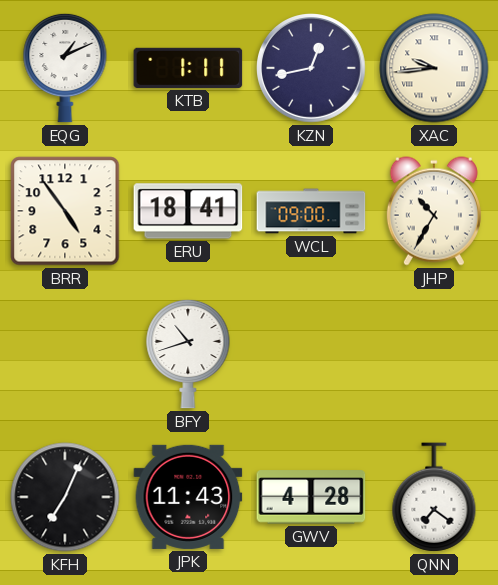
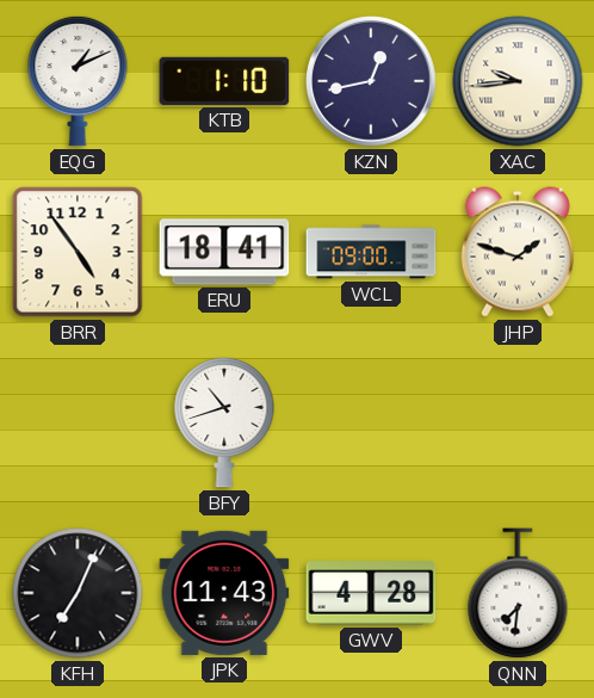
KTB: 1:11 -> 1:10 (224, 81)
JHP: 10:35 -> 1:48 (518, 252)
QNN: 7:21 -> 7:31 (518, 593)
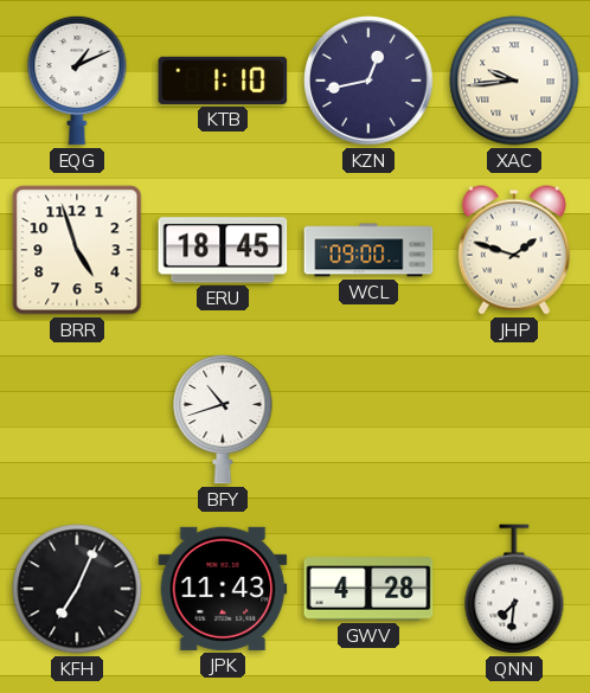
BRR: 4:54 -> 4:57 (77, 250)
ERU: 18:41 -> 18:45 (223, 250)
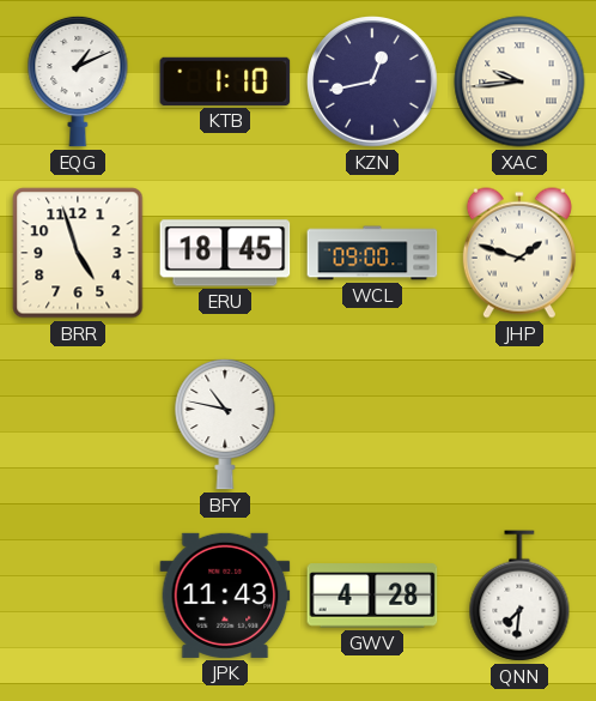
BFY: 10:42 -> 10:47 (225, 424)
KFH: 7:04 -> none (77, 589)
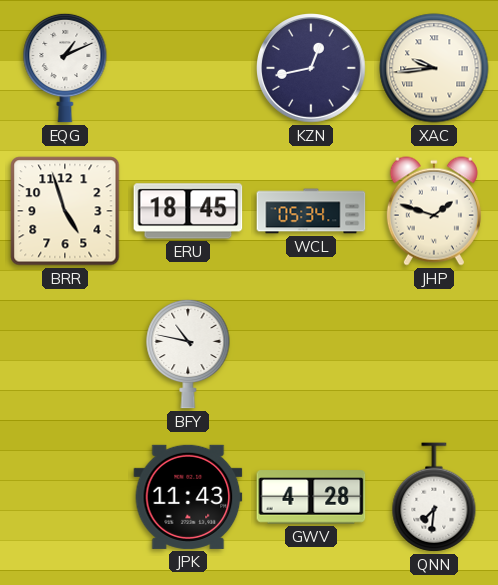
KTB: 1:10 -> none (225, 81)
WCL: 09:00 -> 05:34 (311, 211)
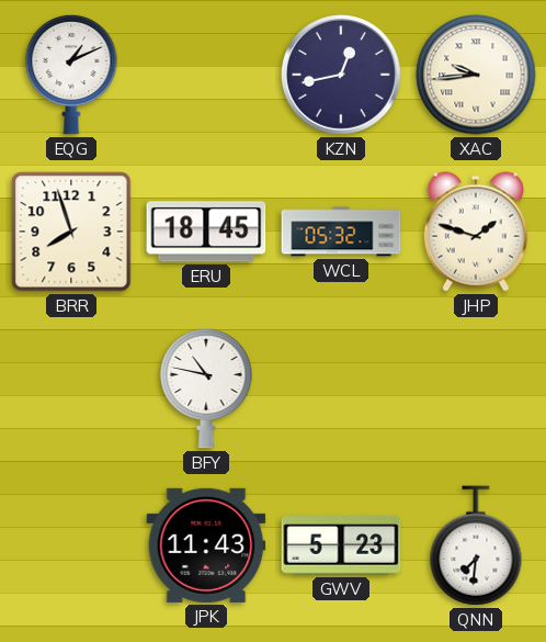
BRR: 4:57 -> 7:57 (71, 232)
WCL: 05:34 -> 05:32 (341, 232)
GWV: 4:28 -> 5:23 (341, 545)
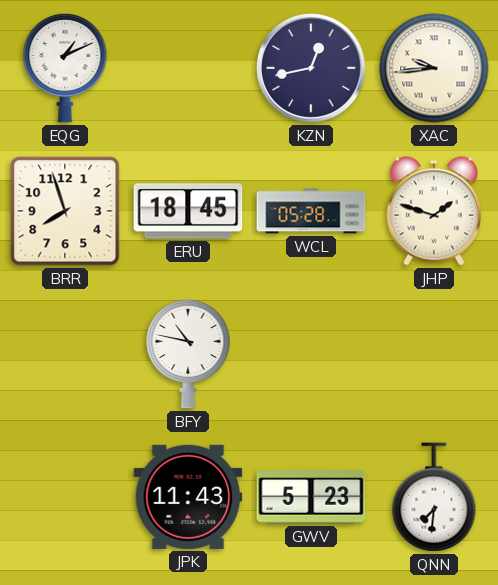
WCL: 05:32 -> 05:28 (311, 211)
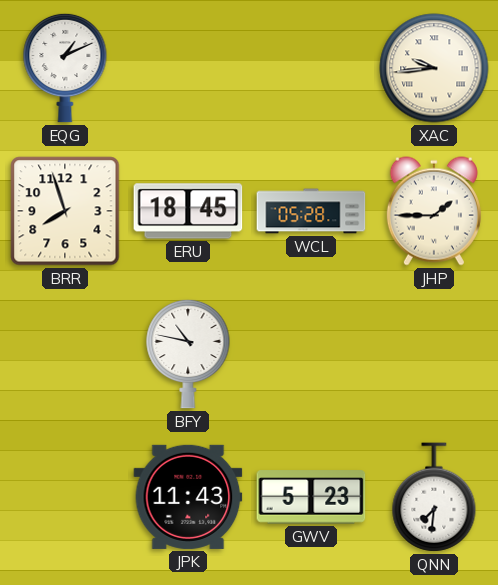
KZN: 12:43 -> none (311, 68)
JHP: 1:48 -> 1:45 (434, 211)
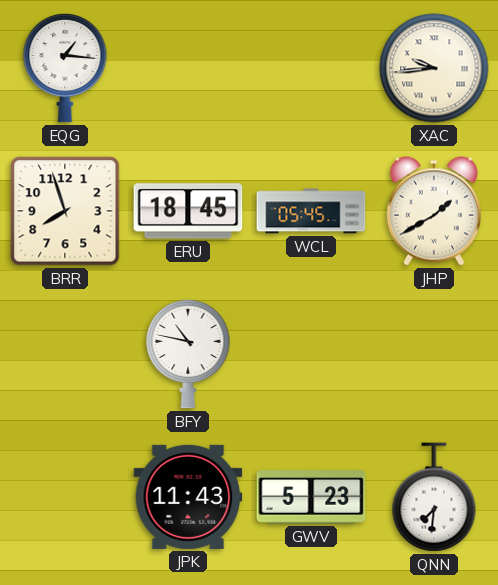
EQG: 1:11 -> 1:16 (65, 68)
WCL: 05:28 -> 05:45 (311, 211)
JHP: 1:45 -> 1:40 (434, 211)
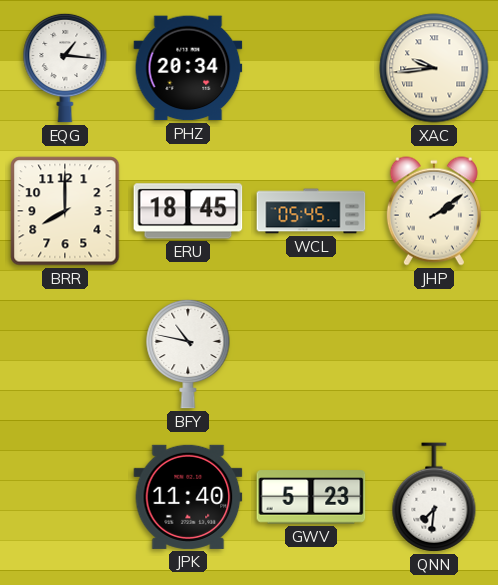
PHZ: none -> 20:34 (188, 68)
BRR: 7:57 -> 8:00 (65, 211)
JHP: 1:40 -> 2:09 (434, 211)
JPK: 11:43 -> 11:40 (188, 497)
